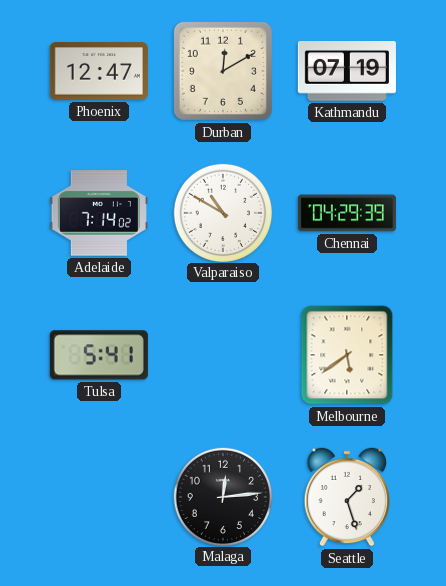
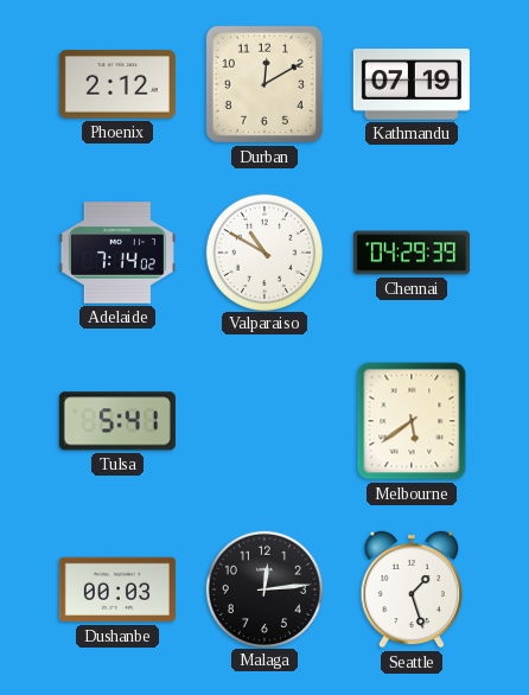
Phoenix: 12:47 -> 2:12 (117, 84)
Dushanbe: none -> 00:03 (117, 589)
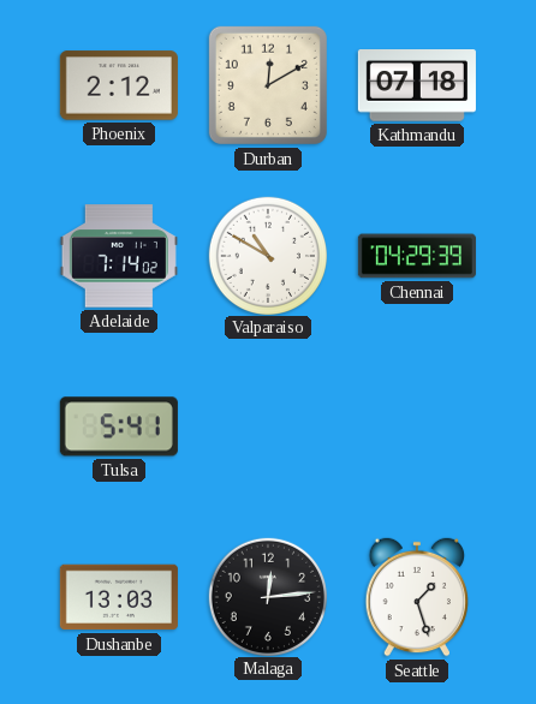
Kathmandu: 07:19 -> 07:18 (417, 86)
Melbourne: 5:39 -> none (412, 421)
Dushanbe: 00:03 -> 13:03 (119, 597)
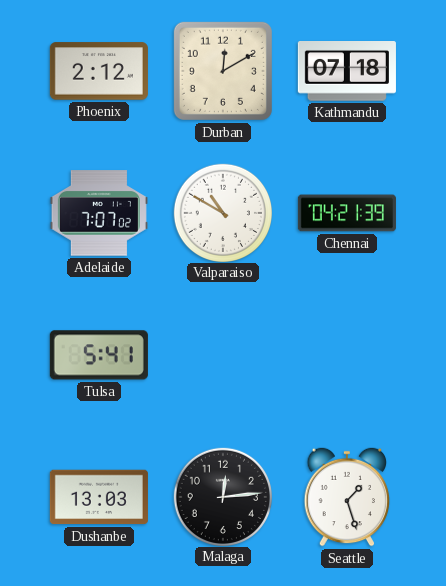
Adelaide: 7:14 -> 7:07 (99, 213)
Chennai: 04:29 -> 04:21 (347, 213)
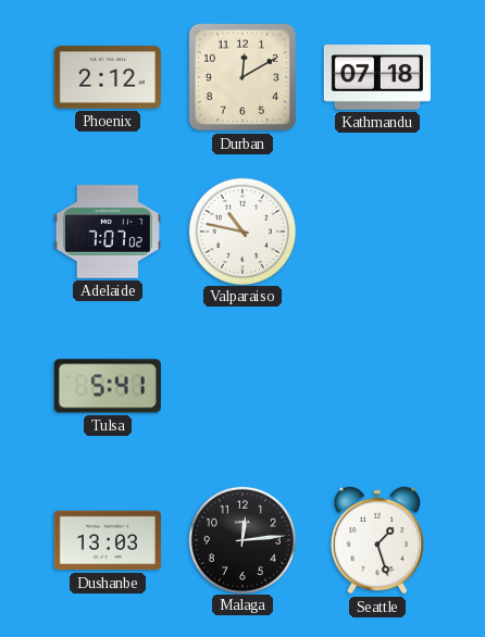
Valparaiso: 10:50 -> 10:47 (241, 230)
Chennai: 04:21 -> none (347, 213)
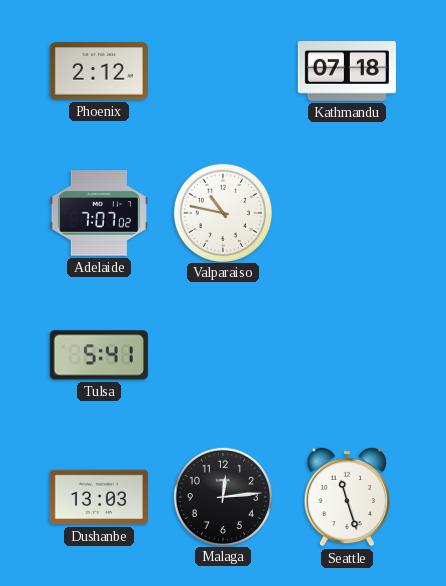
Durban: 12:10 -> none (242, 77)
Seattle: 1:27 -> 11:27 (347, 497)
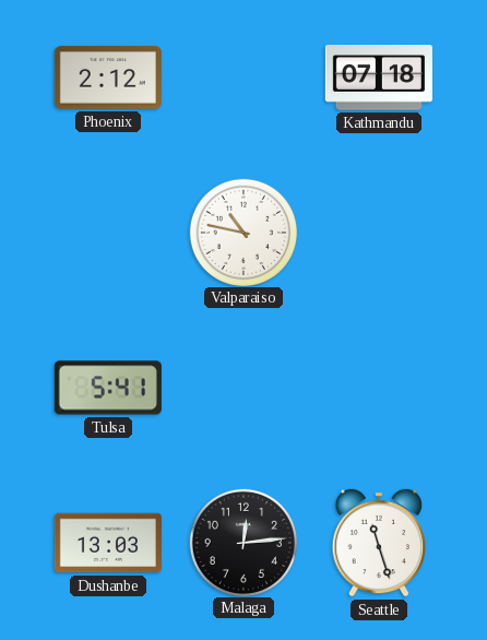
Adelaide: 7:07 -> none (99, 213)
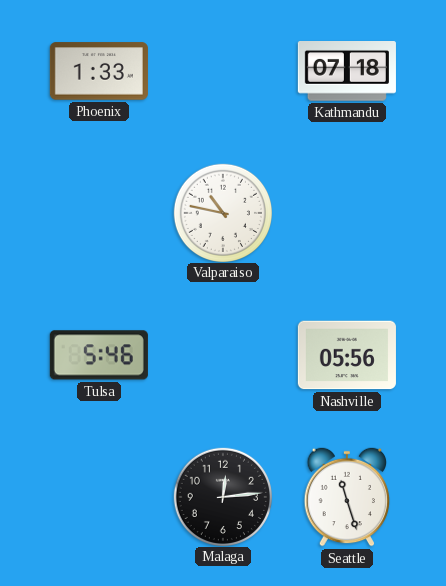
Phoenix: 2:12 -> 1:33 (99, 71)
Tulsa: 5:41 -> 5:46 (99, 355)
Nashville: none -> 05:56 (347, 355)
Dushanbe: 13:03 -> none (108, 543)
